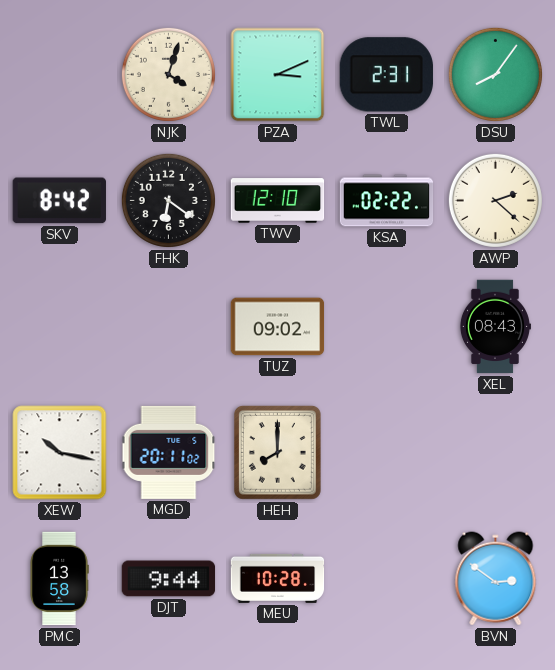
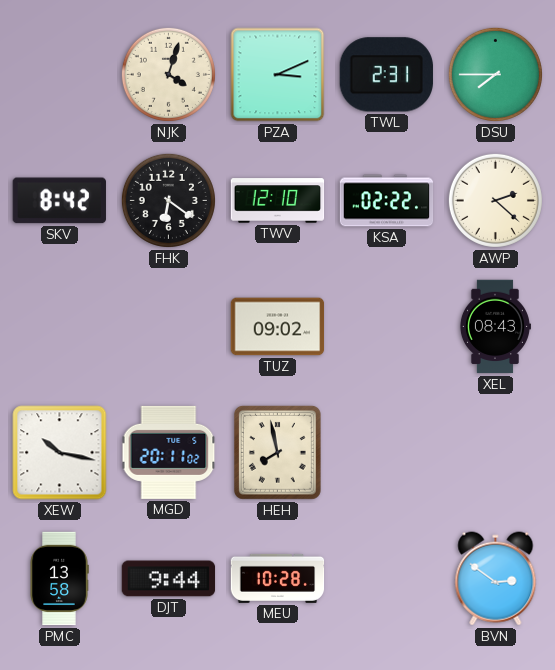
DSU: 8:06 -> 7:45 (495, 74)
HEH: 8:00 -> 7:58 (277, 452)
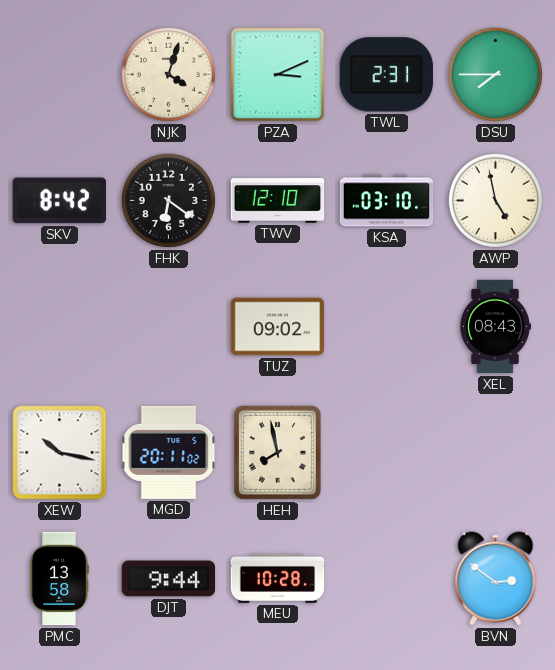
KSA: 02:22 -> 03:10 (387, 201)
AWP: 2:22 -> 4:58 (495, 200)
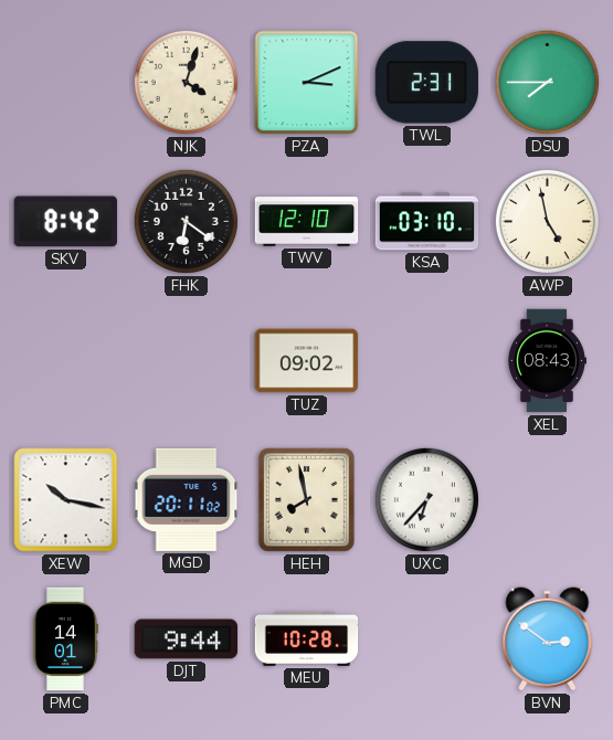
UXC: none -> 6:37 (426, 499)
PMC: 13:58 -> 14:01 (65, 639)
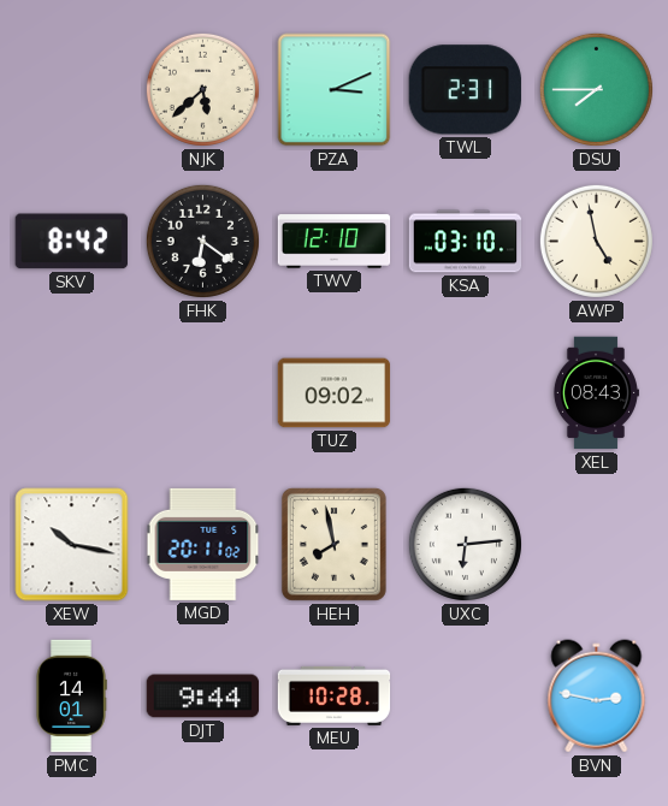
NJK: 4:03 -> 5:38 (202, 89)
UXC: 6:37 -> 6:14 (465, 544)
BVN: 2:51 -> 2:47 (597, 697)
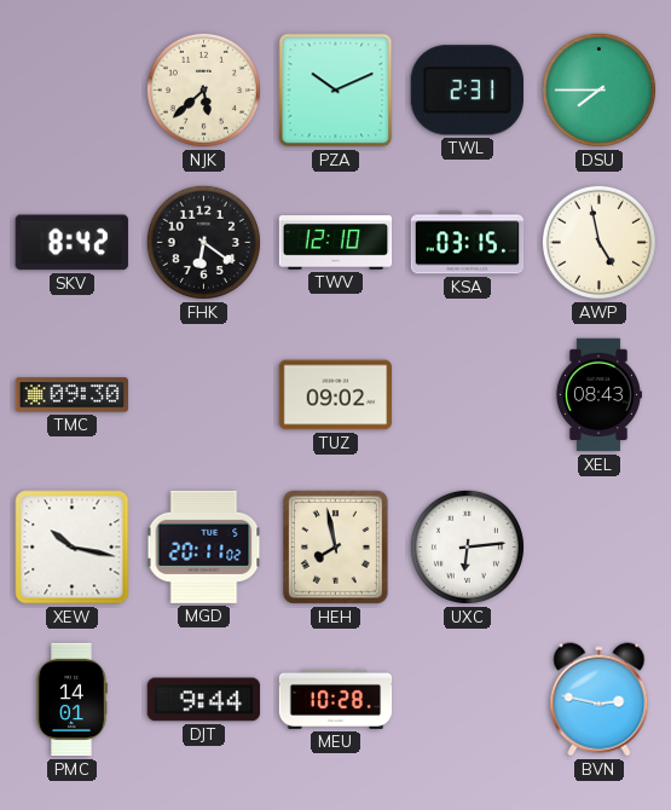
PZA: 3:11 -> 10:11 (336, 91)
KSA: 03:10 -> 03:15 (468, 243)
TMC: none -> 09:30 (73, 395)
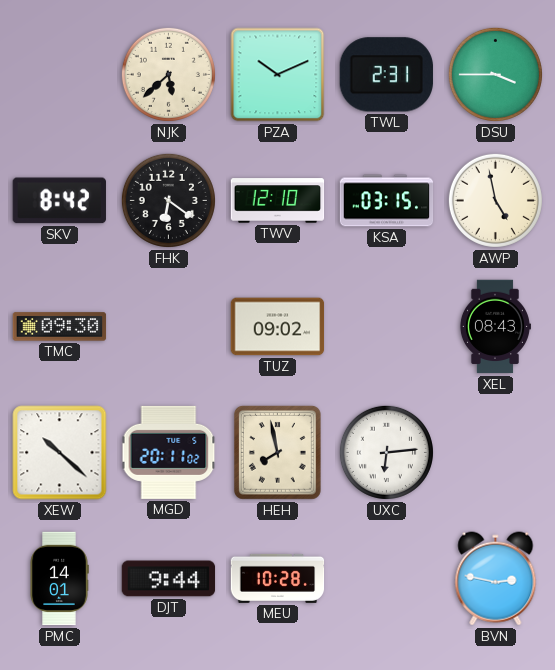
DSU: 7:45 -> 3:45 (495, 74)
XEW: 10:17 -> 10:22 (60, 453)
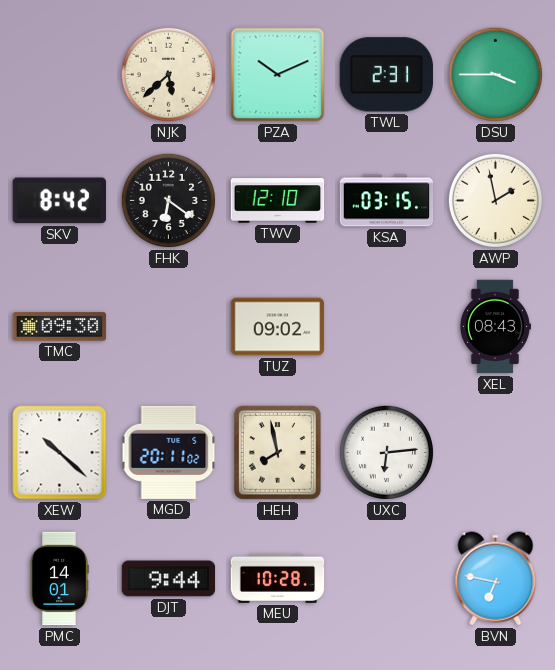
AWP: 4:58 -> 1:58 (495, 200)
BVN: 2:47 -> 6:47 (496, 579)
